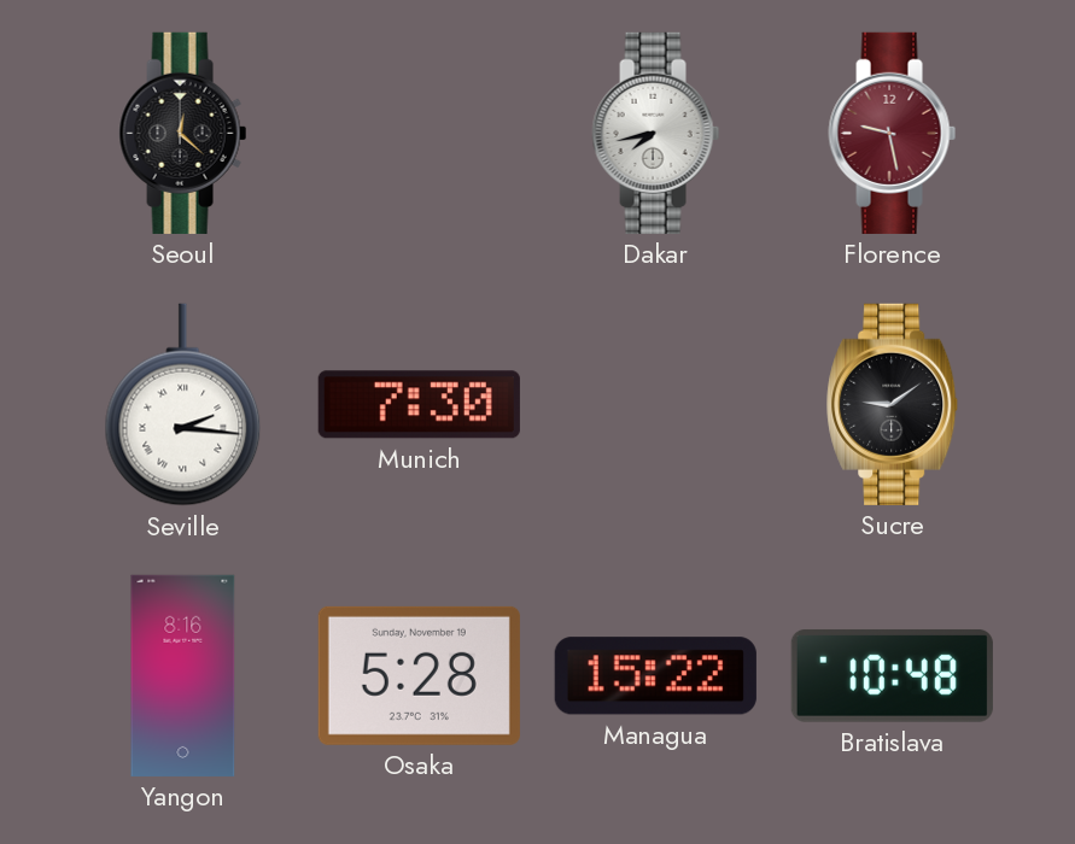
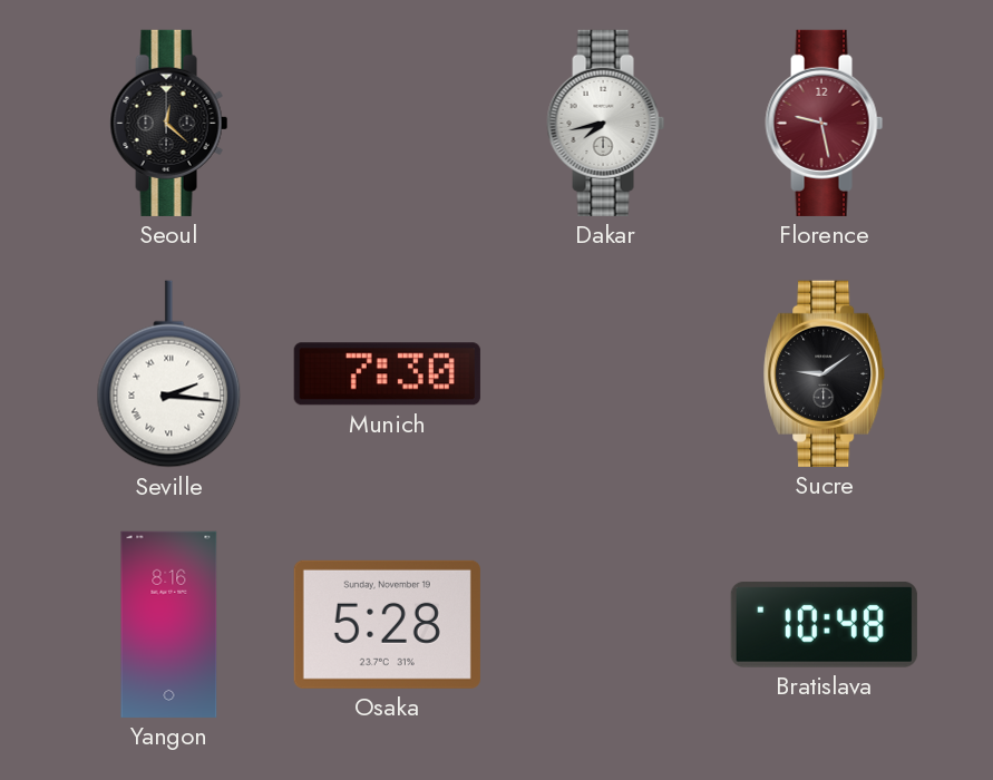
Managua: 15:22 -> none (655, 676)
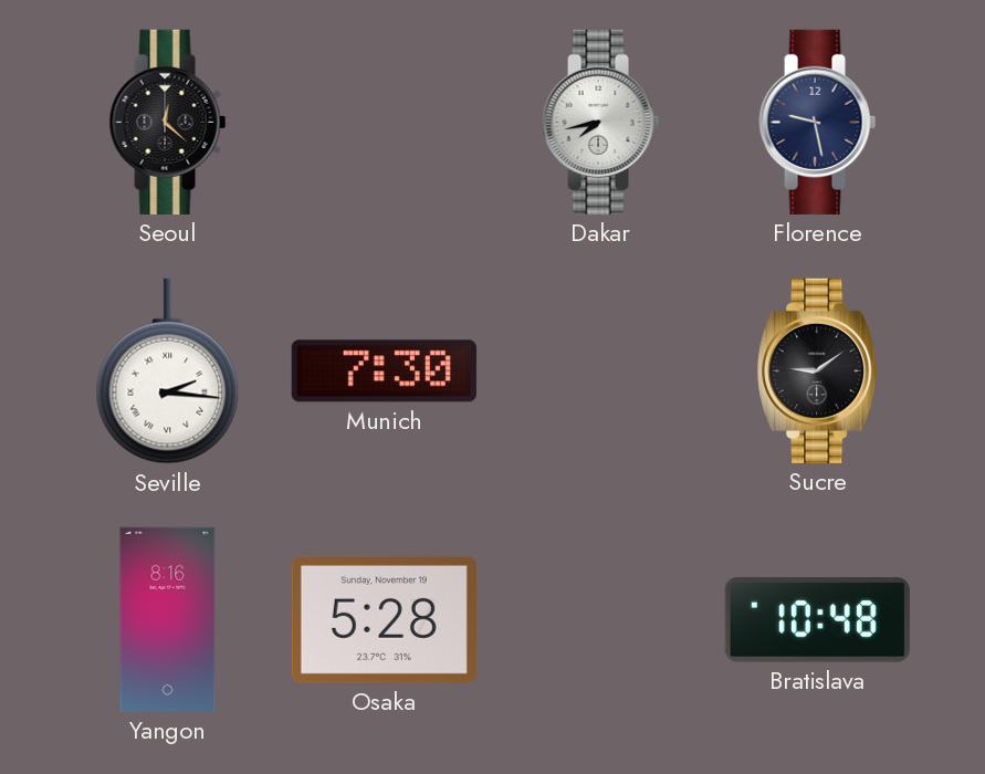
Florence dial: burgundy -> navy (818, 122)
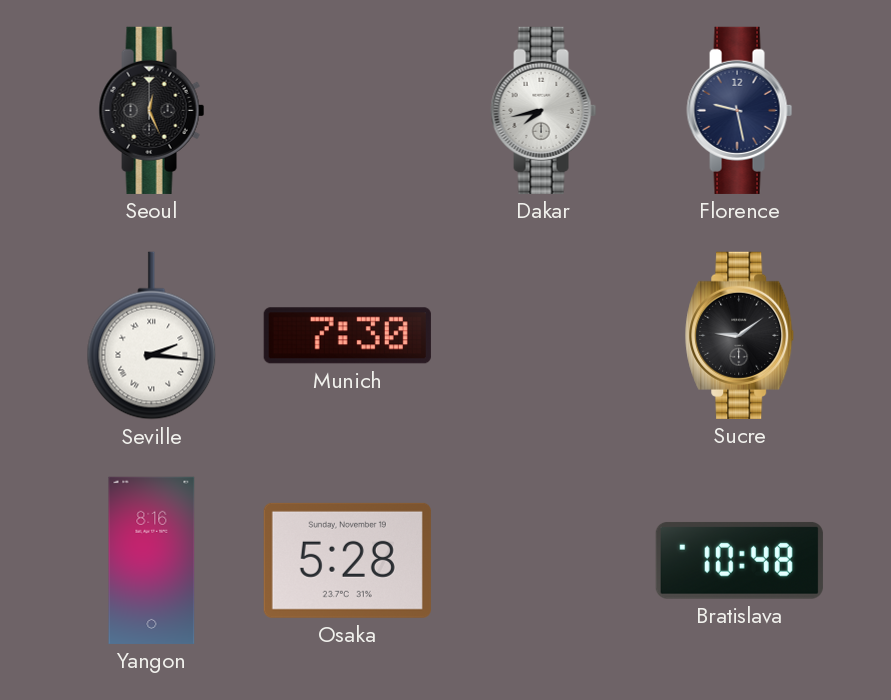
Seoul: 12:22 -> 12:26 (152, 110)
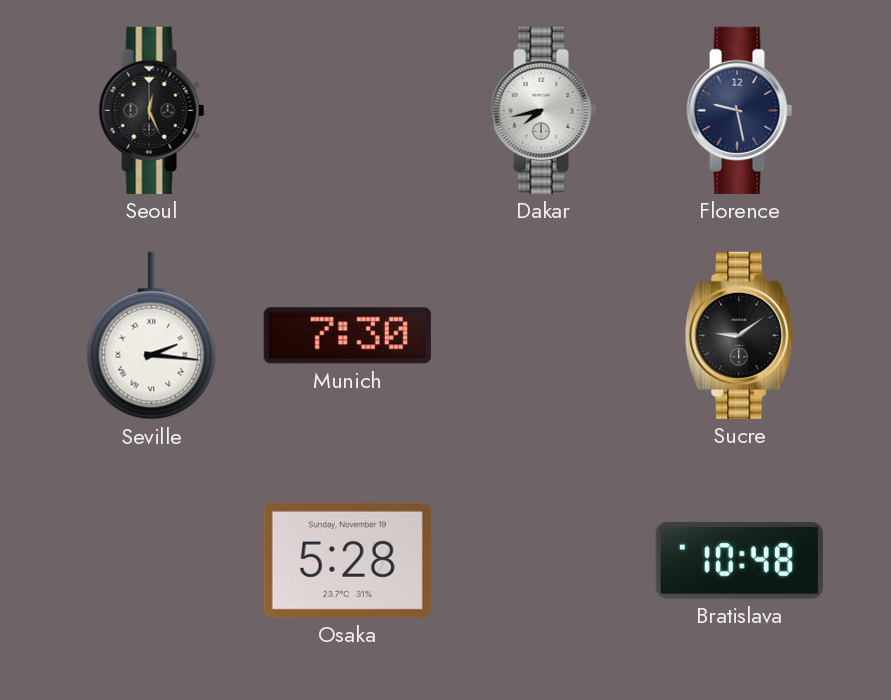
Yangon: 8:16 -> none (152, 560)
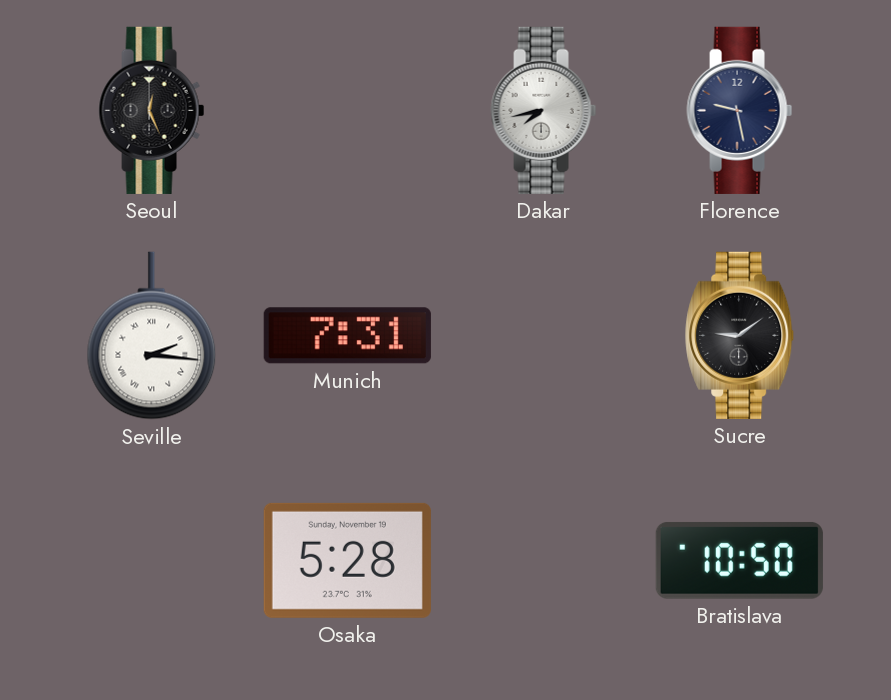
Munich: 7:30 -> 7:31 (347, 336)
Bratislava: 10:48 -> 10:50 (739, 560)
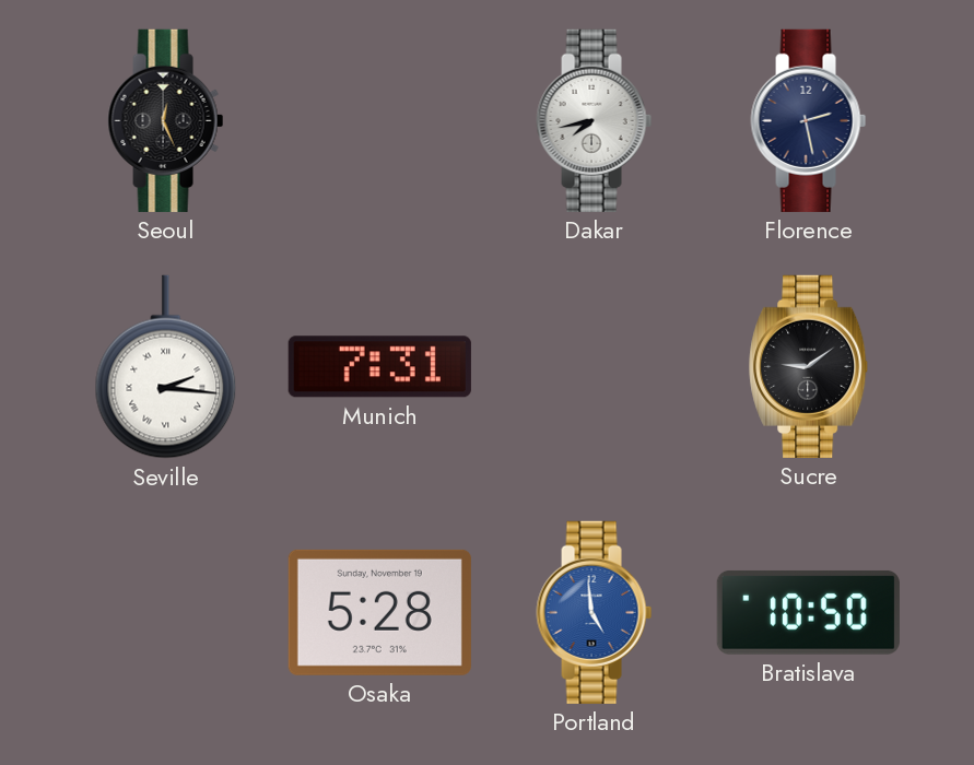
Florence: 9:28 -> 2:28 (809, 120)
Portland: none -> 4:59 (595, 612)
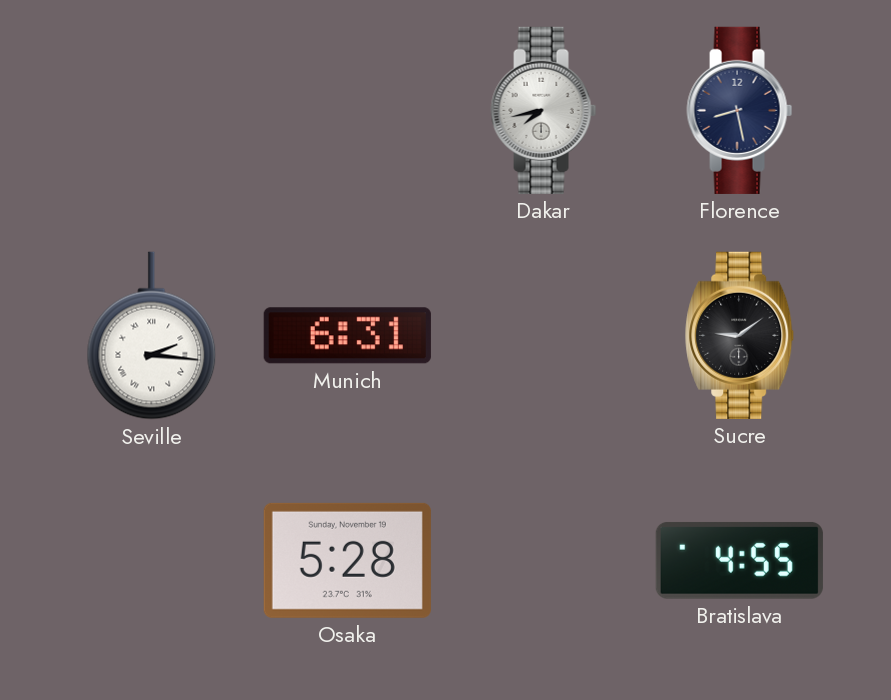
Seoul: 12:26 -> none (166, 120)
Florence: 2:28 -> 8:28 (740, 110)
Munich: 7:31 -> 6:31 (347, 336)
Portland: 4:59 -> none (595, 612)
Bratislava: 10:50 -> 4:55 (739, 560)
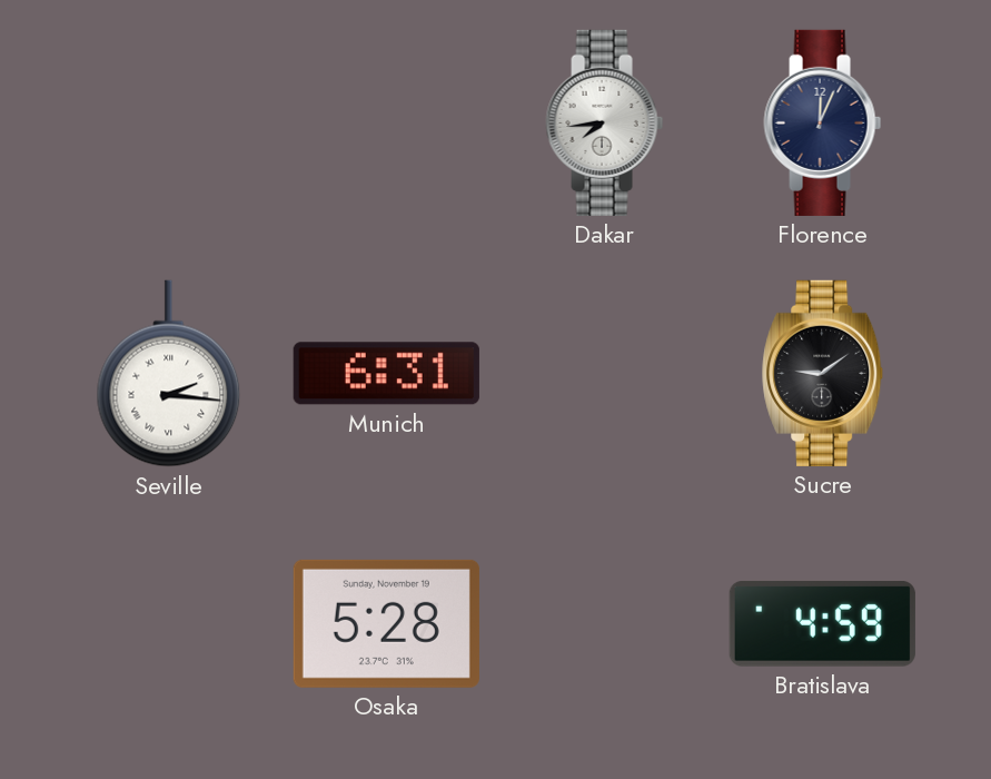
Dakar: 7:43 -> 7:44 (605, 122)
Florence: 8:28 -> 12:04 (823, 122)
Bratislava: 4:55 -> 4:59 (822, 623)
